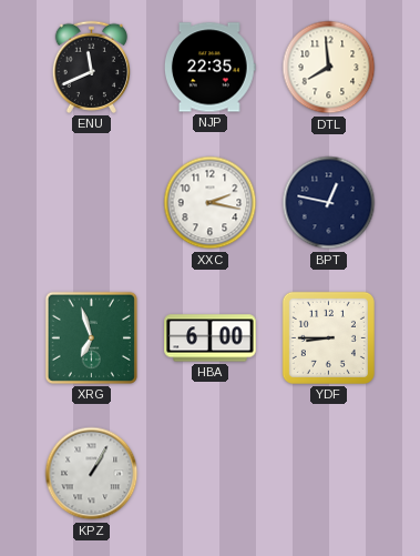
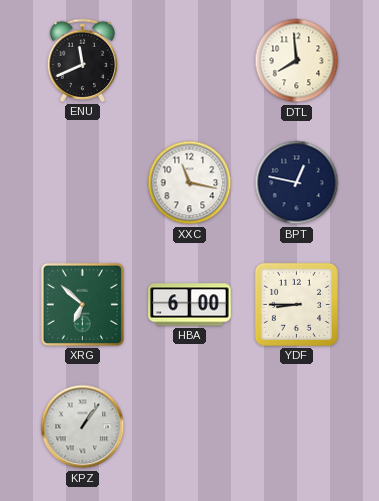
NJP: 22:35 -> none (209, 68)
XXC: 2:17 -> 11:17 (190, 183)
XRG: 6:57 -> 6:52 (82, 304)
KPZ: 1:05 -> 1:06 (83, 427)
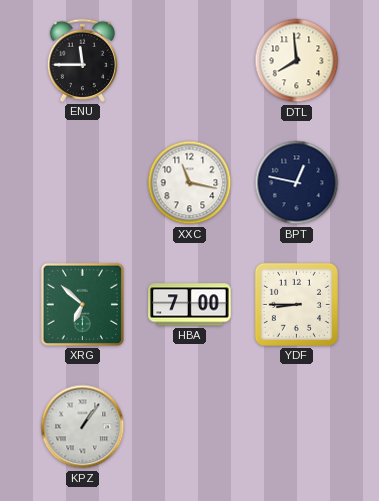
ENU: 11:41 -> 11:45 (82, 60)
HBA: 6:00 -> 7:00 (190, 305)
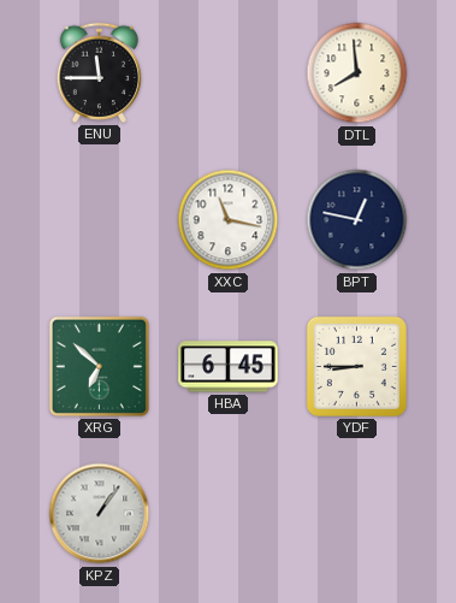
HBA: 7:00 -> 6:45 (229, 367)
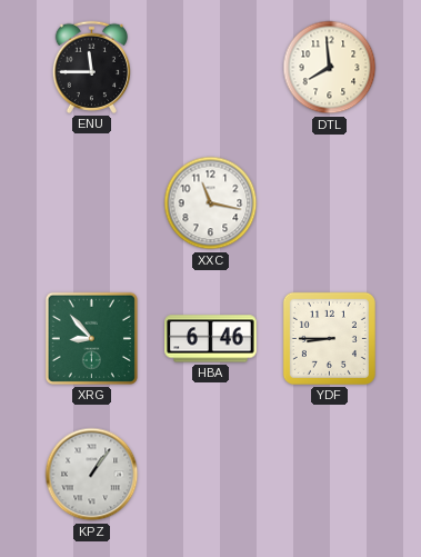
BPT: 12:47 -> none (357, 220)
XRG: 6:52 -> 8:53 (91, 338)
HBA: 6:45 -> 6:46 (211, 339)
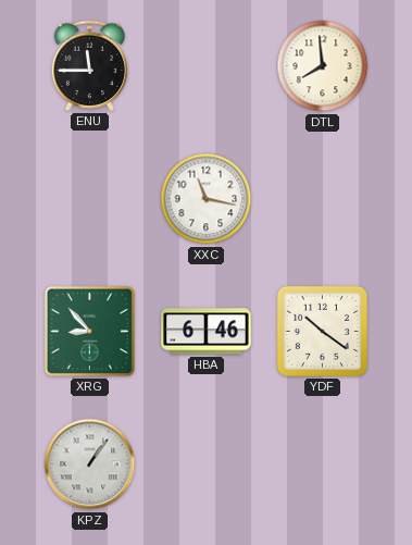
YDF: 8:45 -> 10:21 (322, 331)
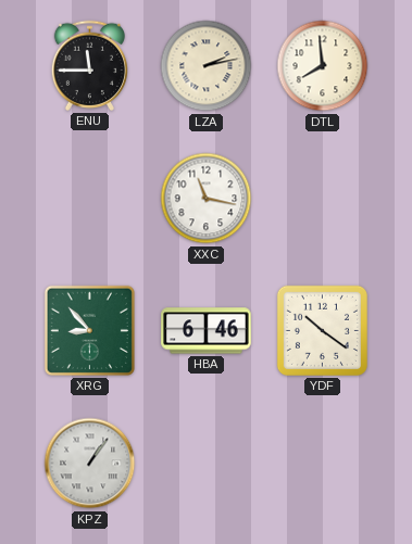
LZA: none -> 2:13 (207, 66)
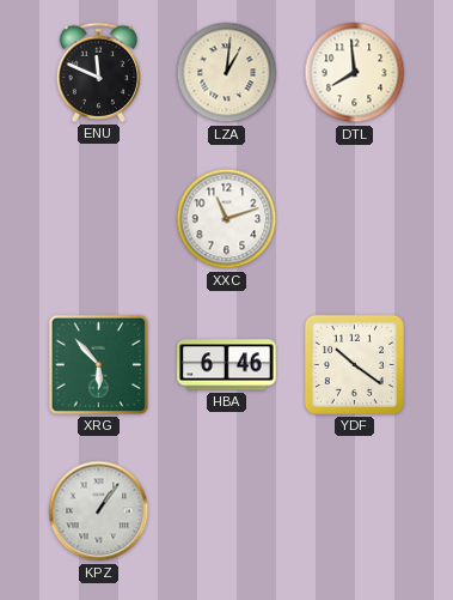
ENU: 11:45 -> 11:49 (98, 72)
LZA: 2:13 -> 1:01 (227, 73)
XXC: 11:17 -> 11:12 (227, 219)
XRG: 8:53 -> 5:53 (98, 364)
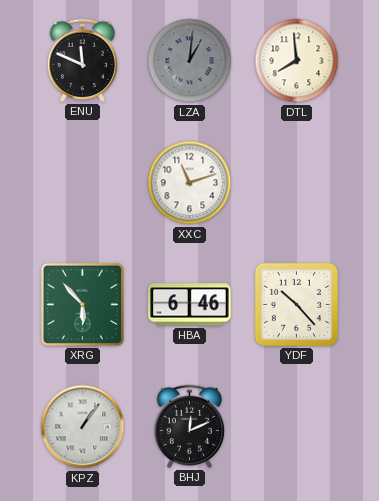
LZA dial: cream -> grey (190, 61)
YDF: 10:21 -> 10:23 (296, 304)
BHJ: none -> 12:11 (189, 426)
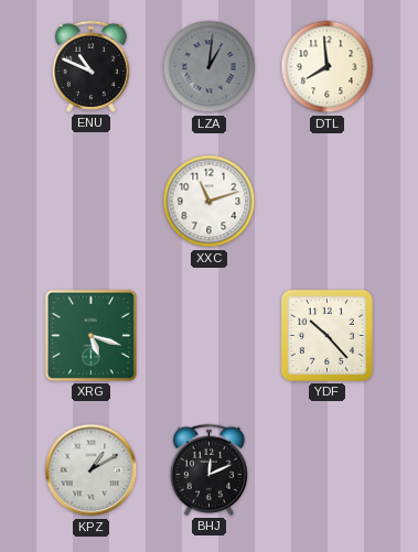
ENU: 11:49 -> 10:49 (90, 66)
XRG: 5:53 -> 5:18 (90, 335)
HBA: 6:46 -> none (190, 305)
KPZ: 1:06 -> 1:10 (92, 470)
